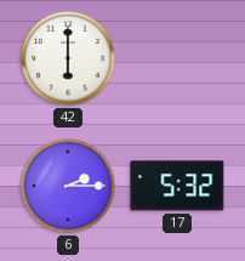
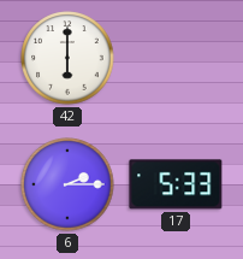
17: 5:32 -> 5:33 (176, 184)
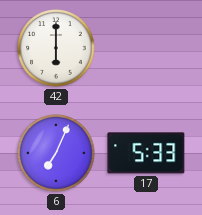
6: 2:15 -> 7:04 (56, 153)
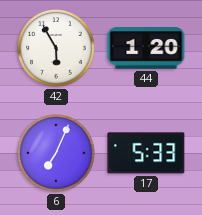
42: 6:00 -> 5:55 (56, 48)
44: none -> 1:20 (146, 48)
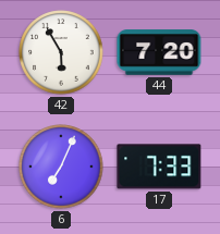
44: 1:20 -> 7:20 (159, 52)
17: 5:33 -> 7:33 (159, 167)
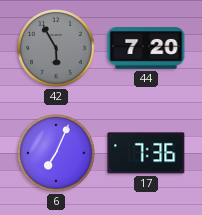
42 dial: white -> grey (56, 48)
17: 7:33 -> 7:36 (146, 153)
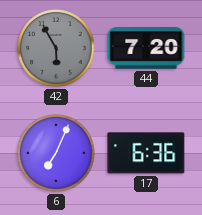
17: 7:36 -> 6:36 (146, 153)
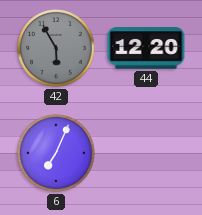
44: 7:20 -> 12:20 (146, 48)
17: 6:36 -> none (146, 153)
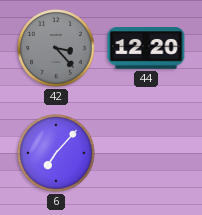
42: 5:55 -> 3:23 (56, 48)
6: 7:04 -> 7:07 (56, 153)
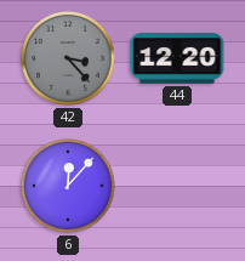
6: 7:07 -> 12:07 (68, 186)
